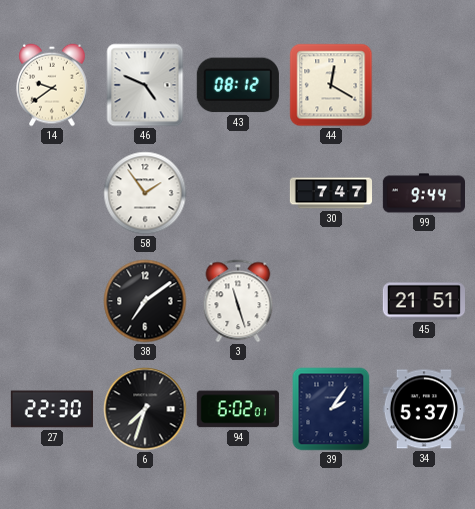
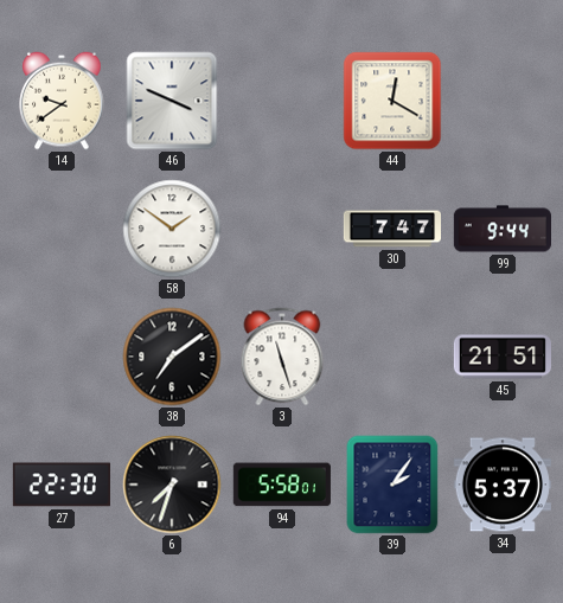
46: 4:49 -> 3:49 (172, 101)
43: 08:12 -> none (238, 85)
58: 1:54 -> 1:51 (172, 229)
94: 6:02 -> 5:58 (282, 485)
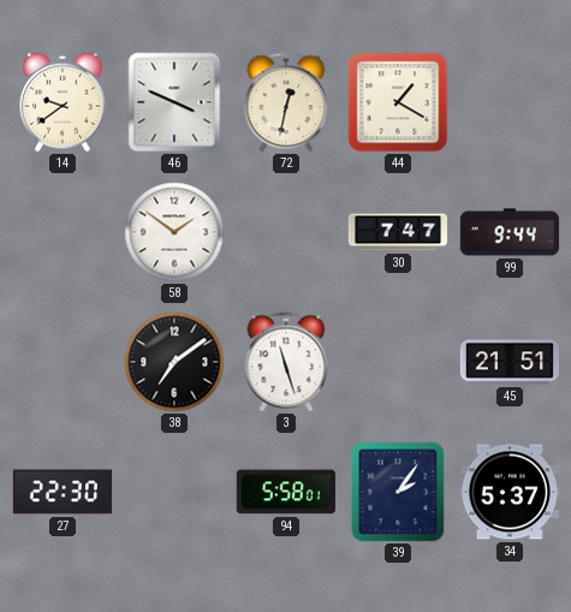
72: none -> 12:32 (286, 102)
44: 12:20 -> 1:20 (398, 102)
6: 7:33 -> none (172, 485)
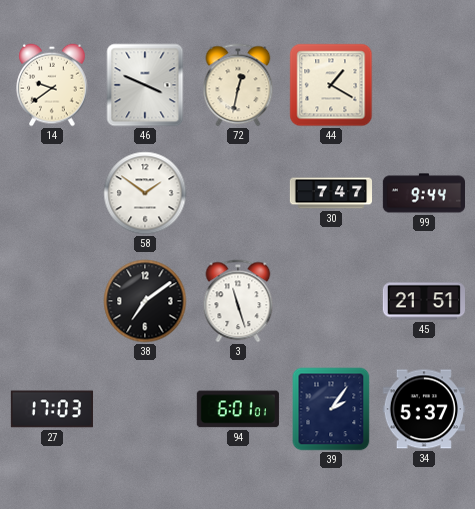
27: 22:30 -> 17:03 (52, 409)
94: 5:58 -> 6:01 (238, 409)
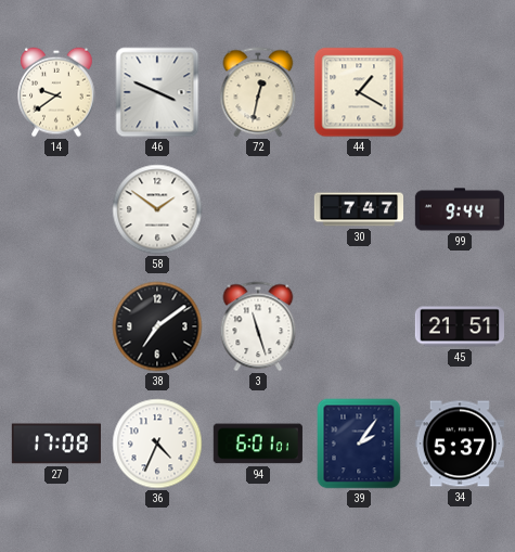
27: 17:03 -> 17:08 (56, 444)
36: none -> 4:34 (157, 444)
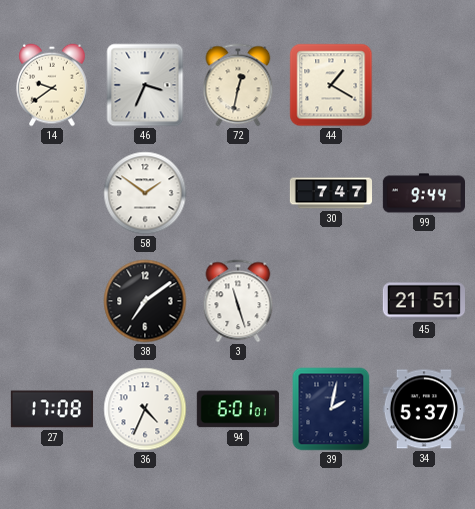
46: 3:49 -> 3:34 (145, 85)
39: 2:06 -> 2:02 (331, 409)
